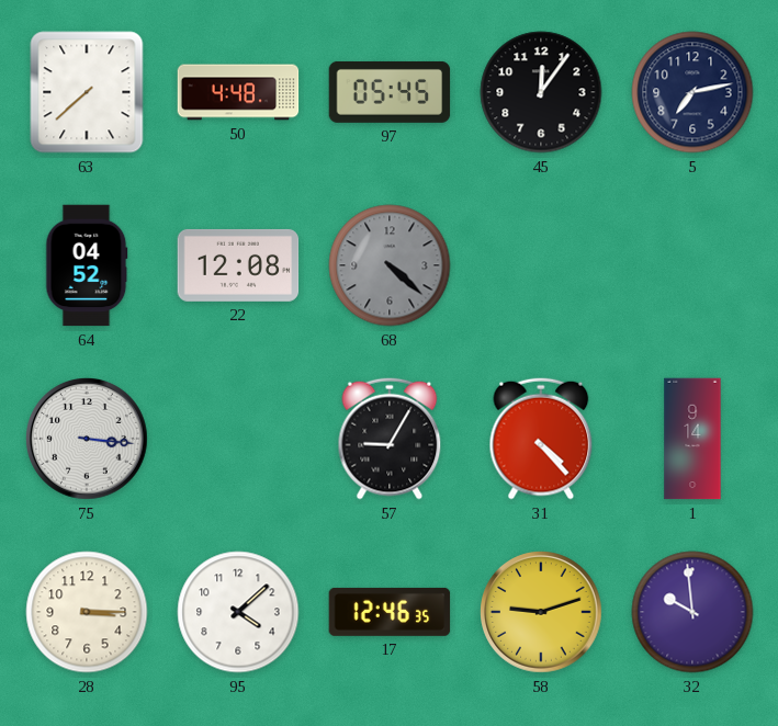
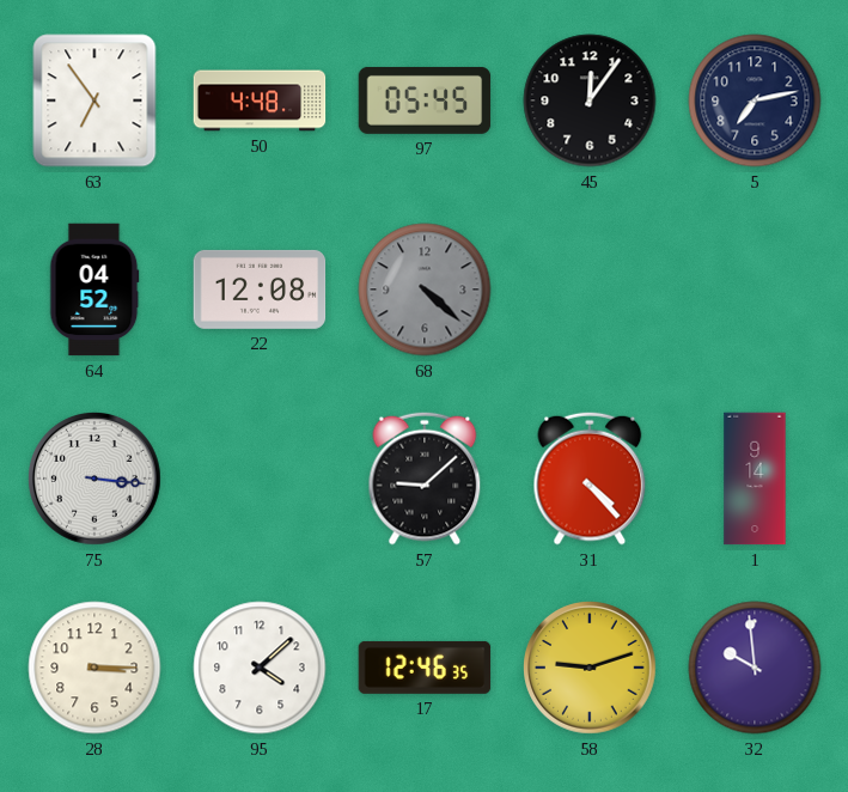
63: 7:38 -> 6:54 (94, 100)
57: 9:05 -> 9:08 (425, 479)
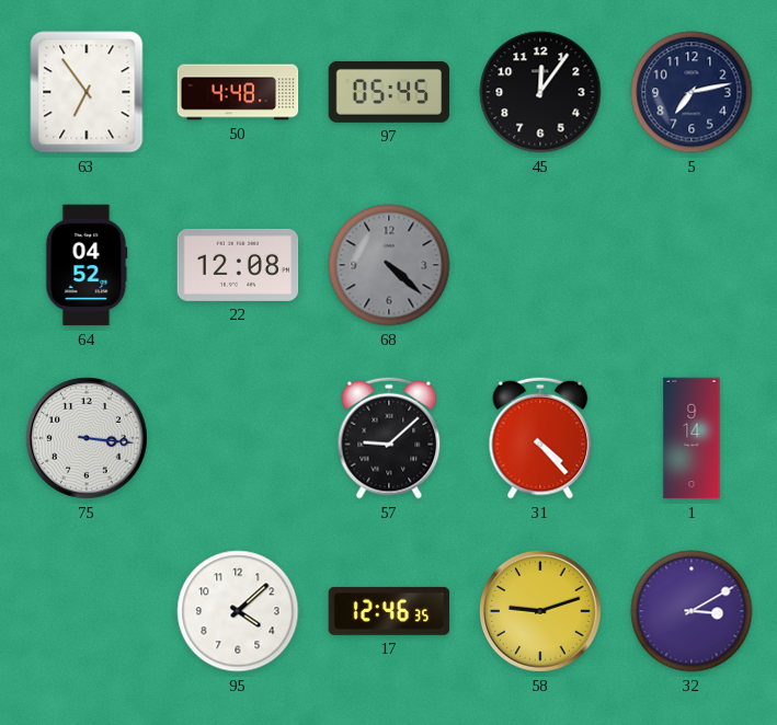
28: 3:15 -> none (94, 668)
32: 9:59 -> 3:10 (692, 611)
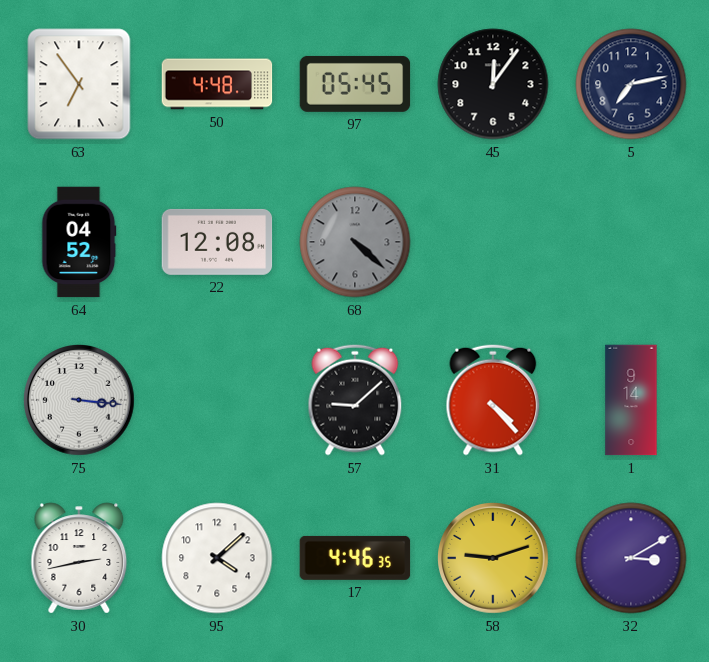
30: none -> 2:43 (79, 558)
17: 12:46 -> 4:46 (355, 558)
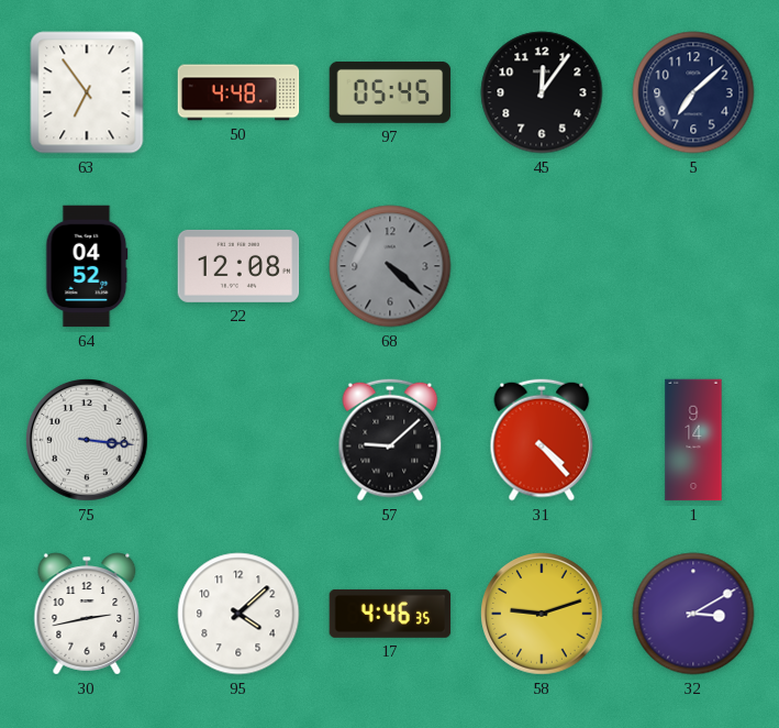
5: 7:13 -> 7:08 (693, 92)
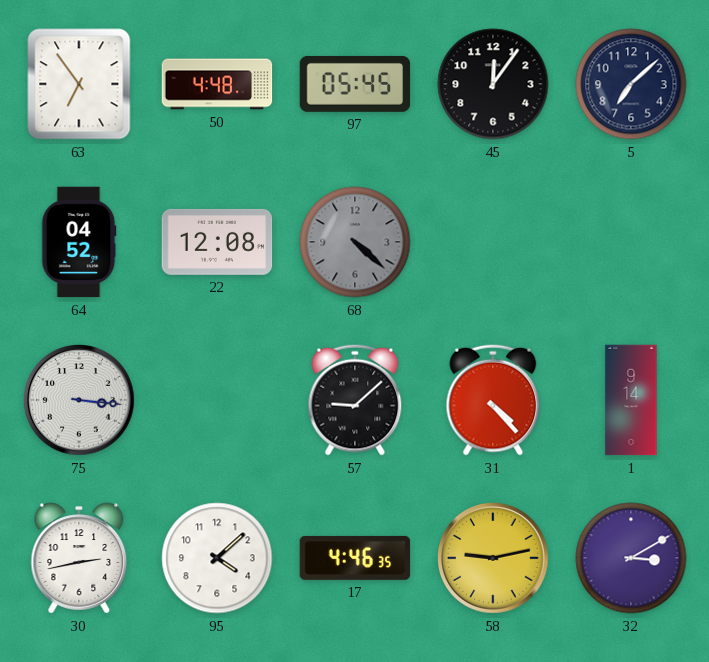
58: 9:12 -> 9:13 (493, 558)
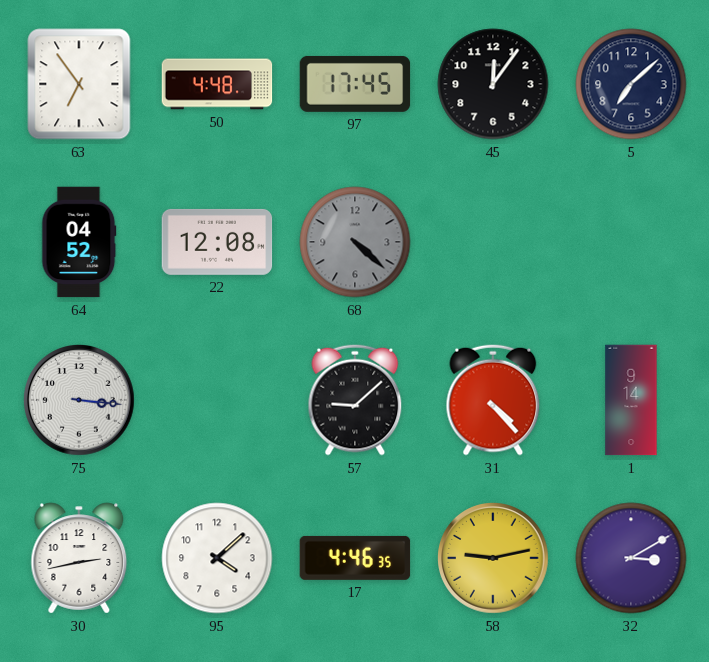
97: 05:45 -> 17:45 (355, 84)
